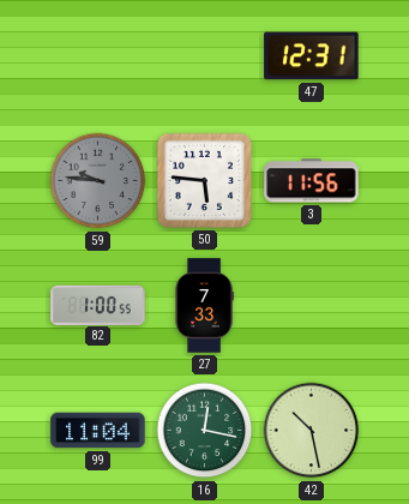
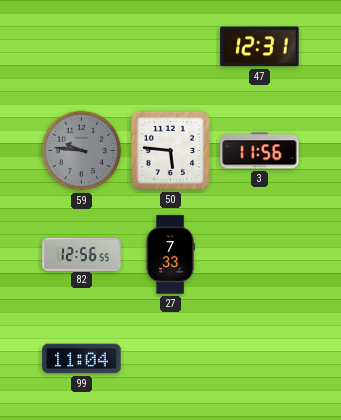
82: 1:00 -> 12:56 (82, 254)
16: 12:17 -> none (205, 431)
42: 10:28 -> none (312, 431)
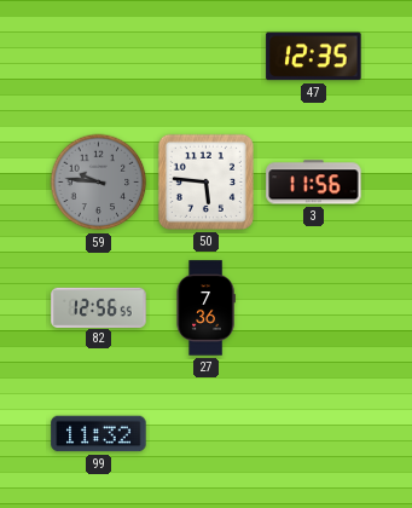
47: 12:31 -> 12:35 (314, 57)
27: 7:33 -> 7:36 (205, 308)
99: 11:04 -> 11:32 (99, 434)
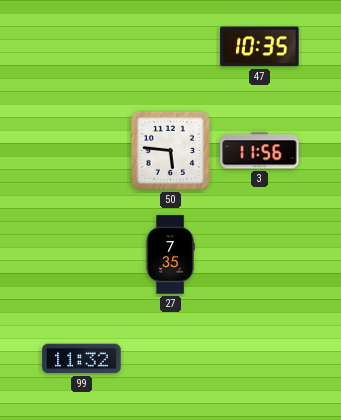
47: 12:35 -> 10:35 (260, 47)
59: 9:46 -> none (99, 183)
82: 12:56 -> none (99, 307)
27: 7:36 -> 7:35 (170, 255)
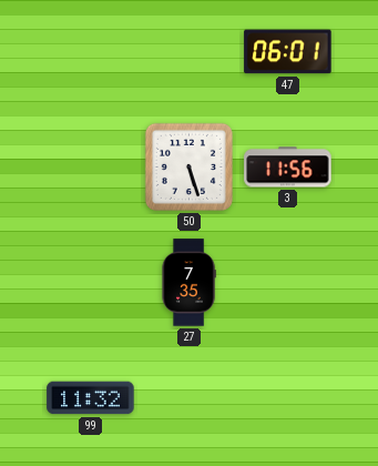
47: 10:35 -> 06:01 (288, 52)
50: 5:46 -> 5:27 (188, 166)
